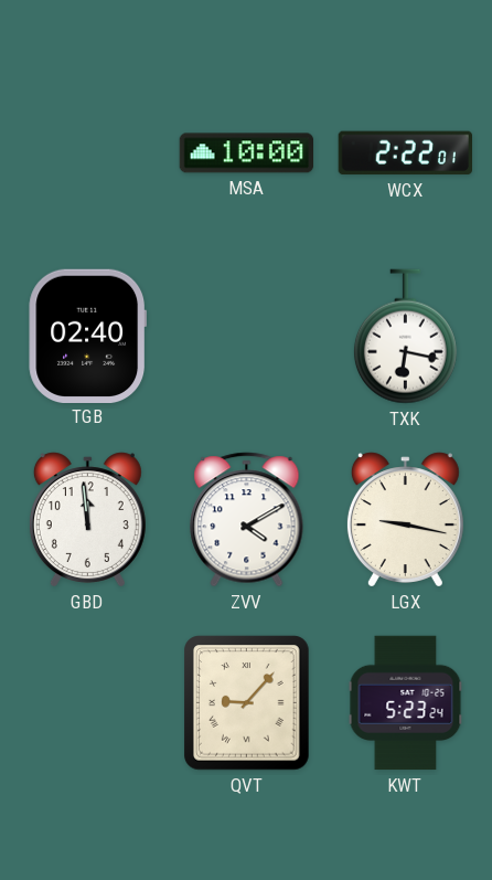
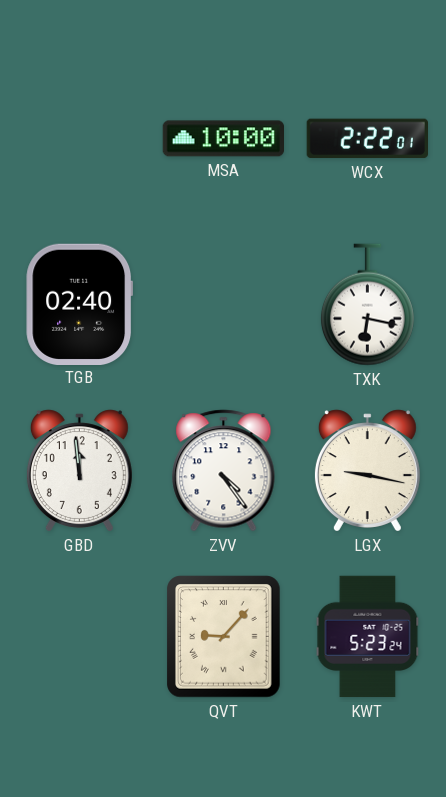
ZVV: 4:10 -> 4:24 (224, 471)
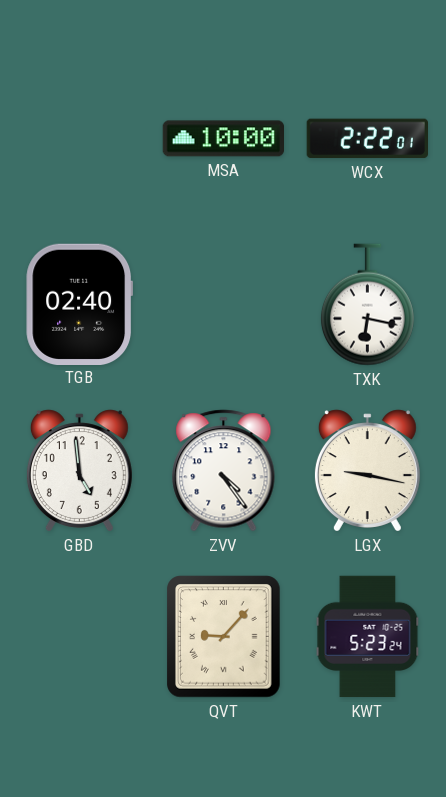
GBD: 11:59 -> 4:59 (79, 471)
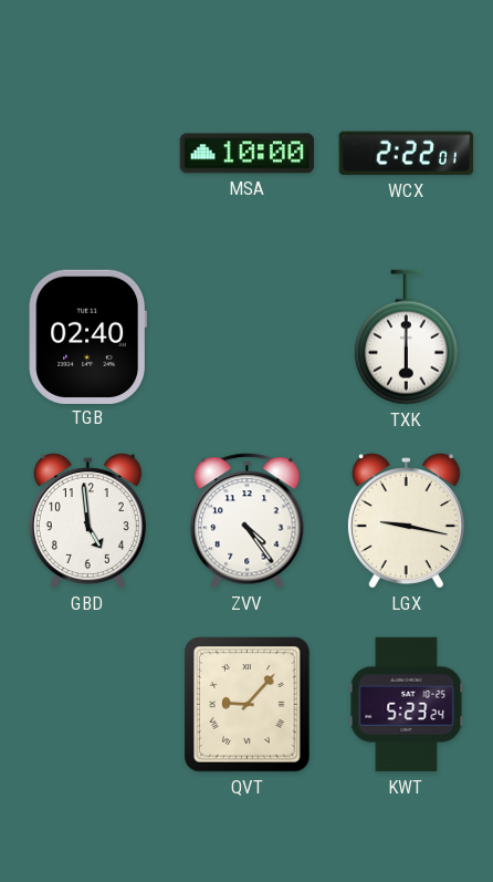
TXK: 6:17 -> 6:00 (406, 338)
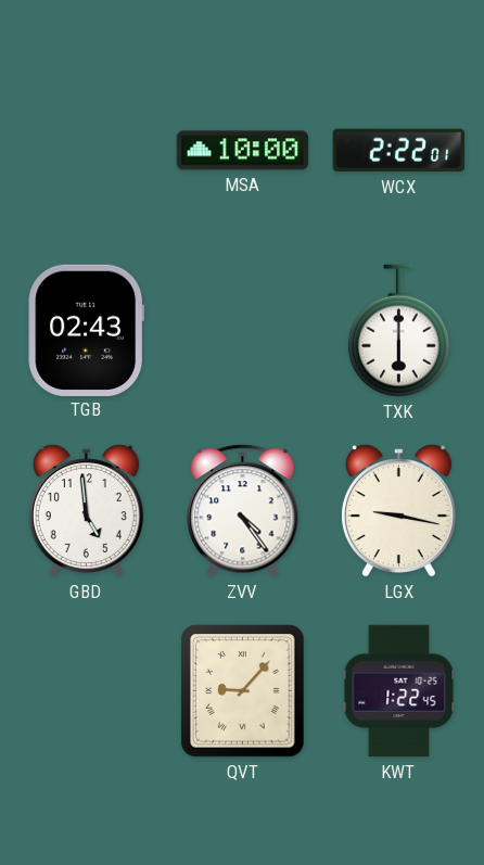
TGB: 02:40 -> 02:43 (86, 330)
KWT: 5:23 -> 1:22 (399, 691)
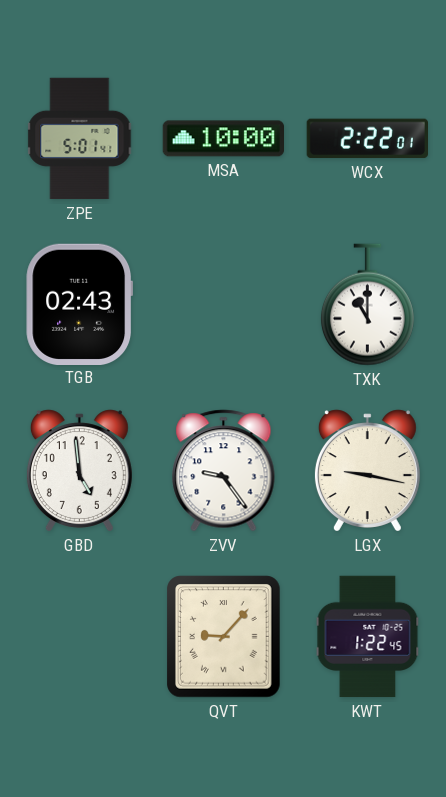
ZPE: none -> 5:01 (80, 139)
TXK: 6:00 -> 11:00 (367, 305)
ZVV: 4:24 -> 9:24 (224, 471)
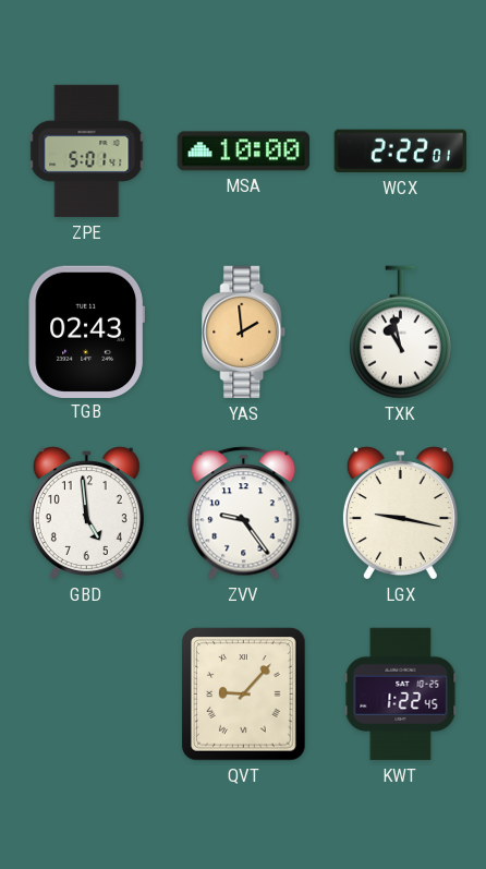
YAS: none -> 1:59 (244, 333)
TXK: 11:00 -> 10:58 (400, 333)
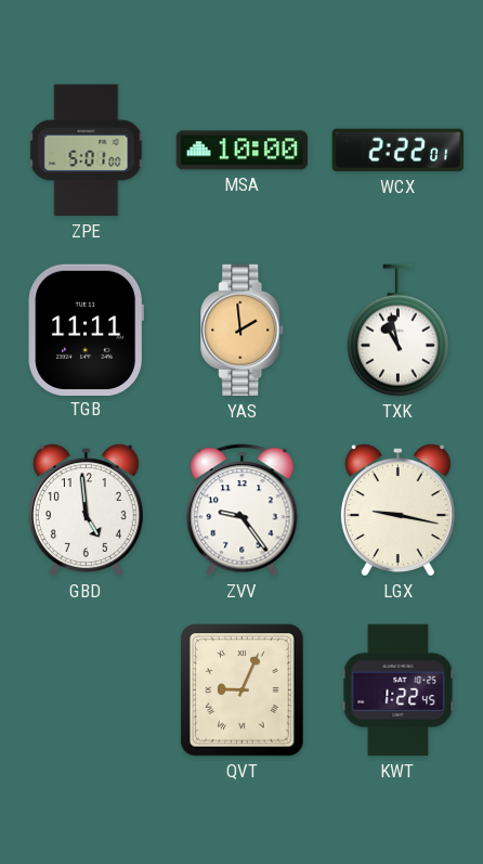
ZPE: 5:01:41 -> 5:01:00 (87, 151)
TGB: 02:43 -> 11:11 (86, 330)
QVT: 9:07 -> 9:04 (243, 691)
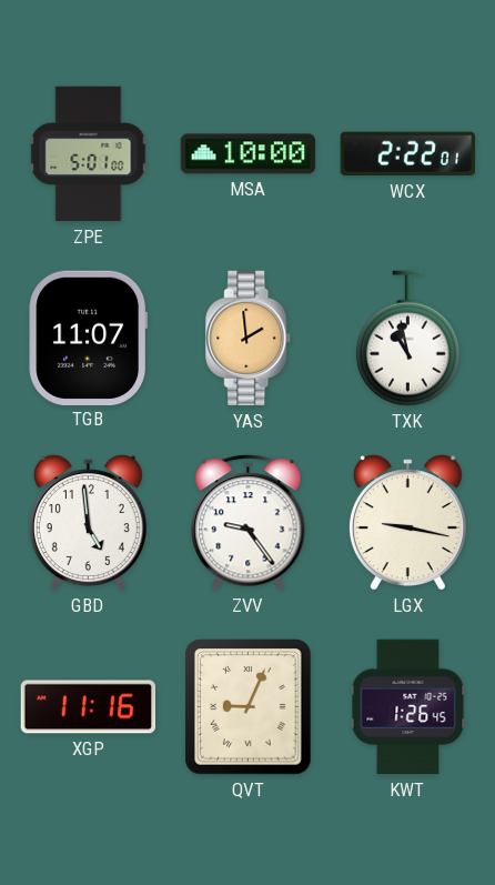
TGB: 11:11 -> 11:07 (88, 338)
XGP: none -> 11:16 (88, 707)
KWT: 1:22 -> 1:26 (408, 707)
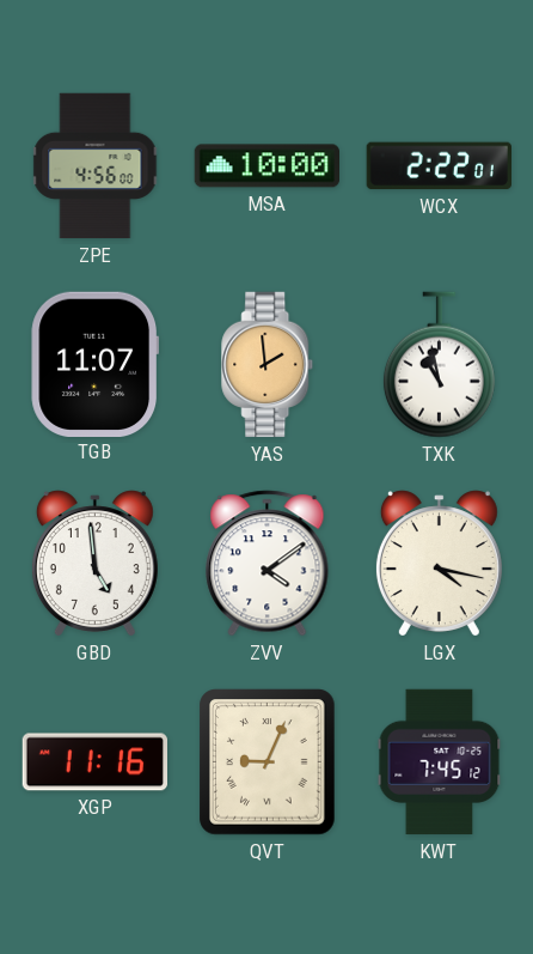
ZPE: 5:01 -> 4:56 (96, 166)
ZVV: 9:24 -> 4:09 (268, 564)
LGX: 9:17 -> 4:17 (439, 564)
KWT: 1:26 -> 7:45 (440, 762)
